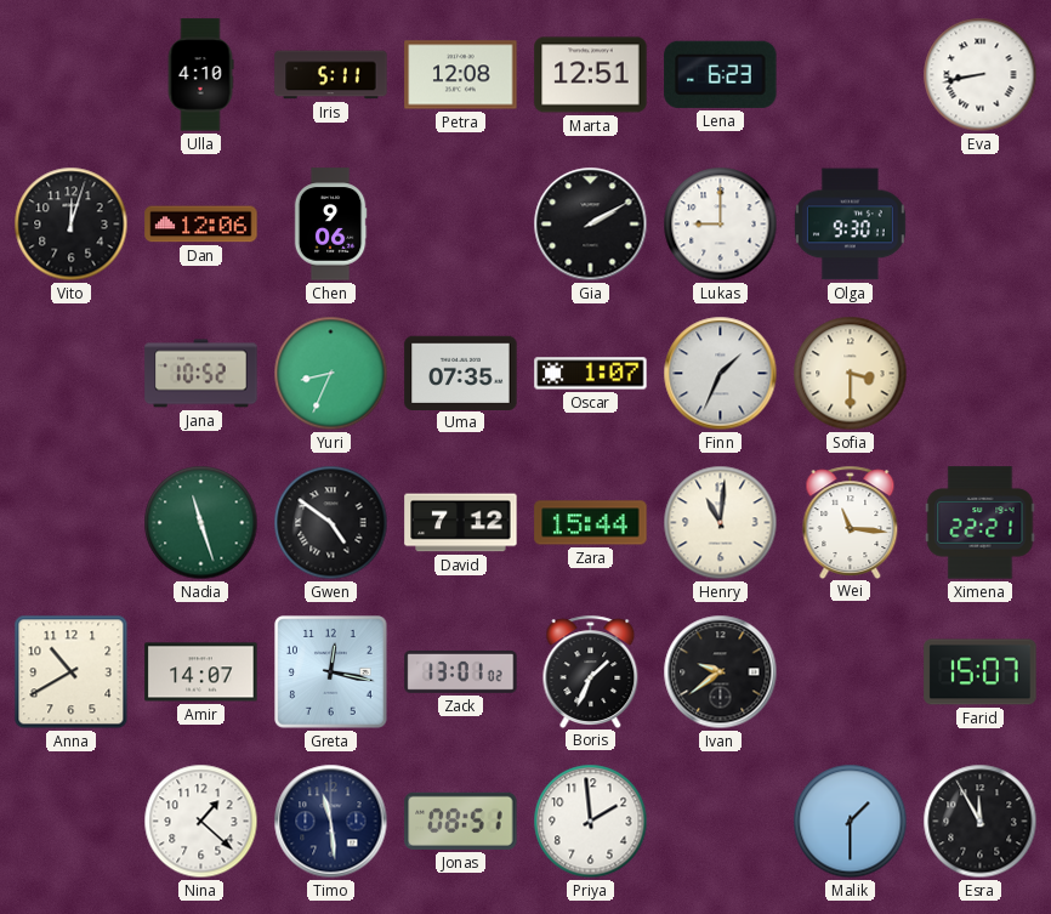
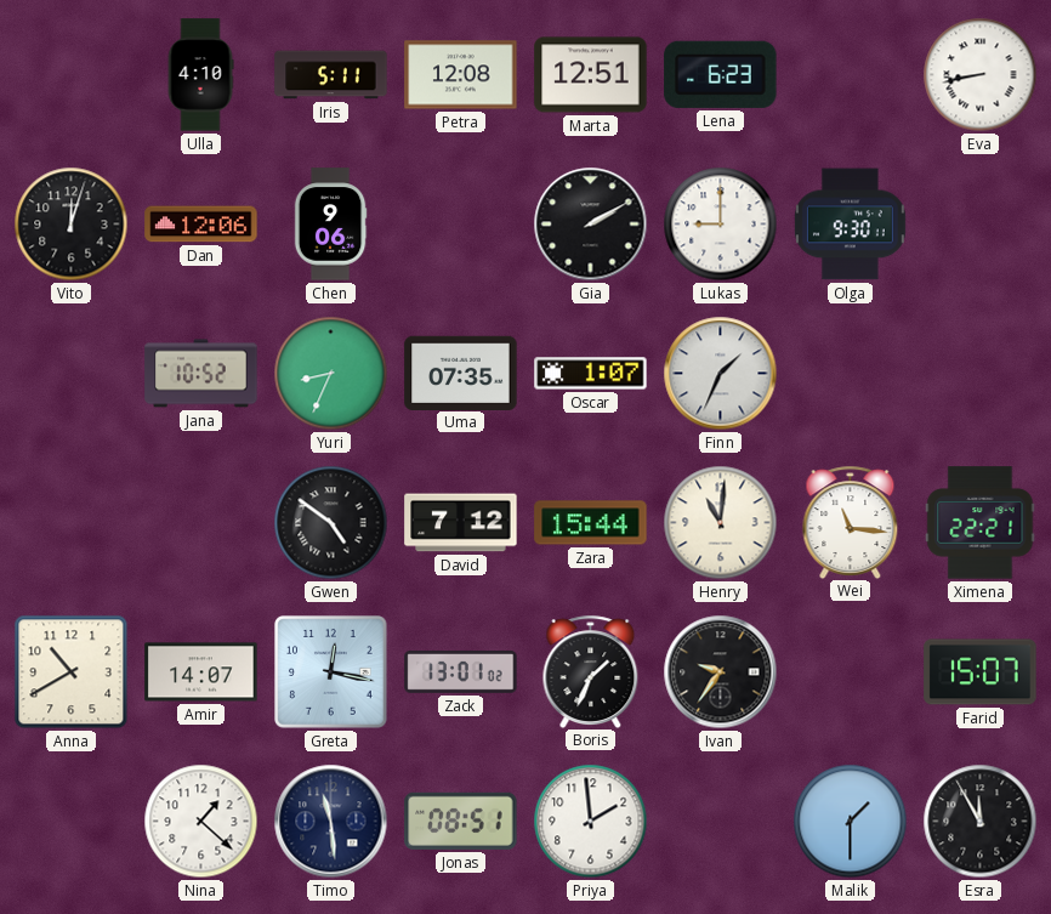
Sofia: 3:30 -> none (851, 374)
Nadia: 11:27 -> none (201, 523)
Ivan: 9:39 -> 9:36 (721, 672)
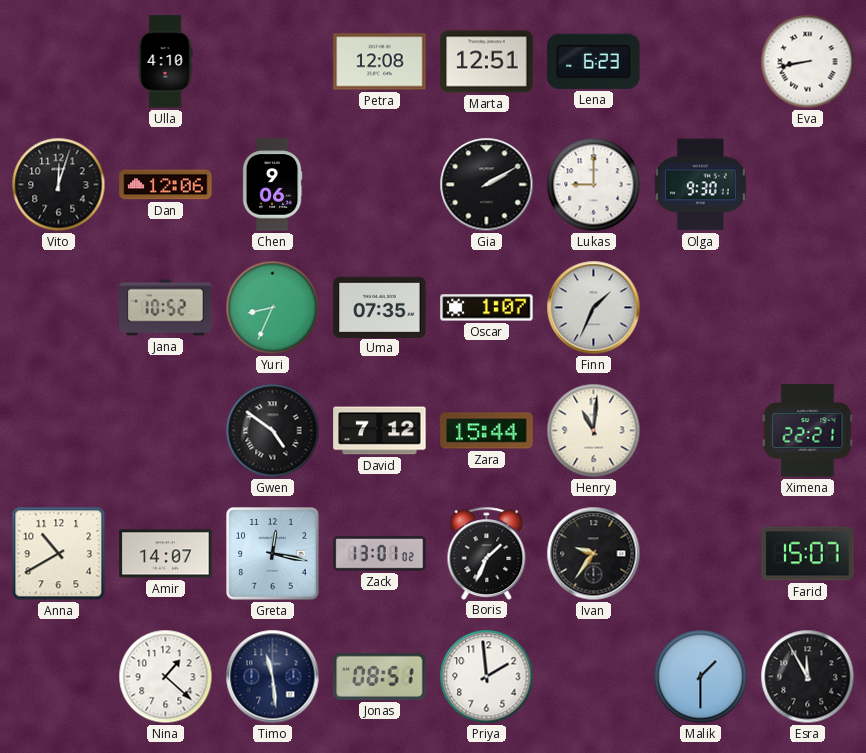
Iris: 5:11 -> none (331, 75)
Wei: 11:16 -> none (851, 522)
